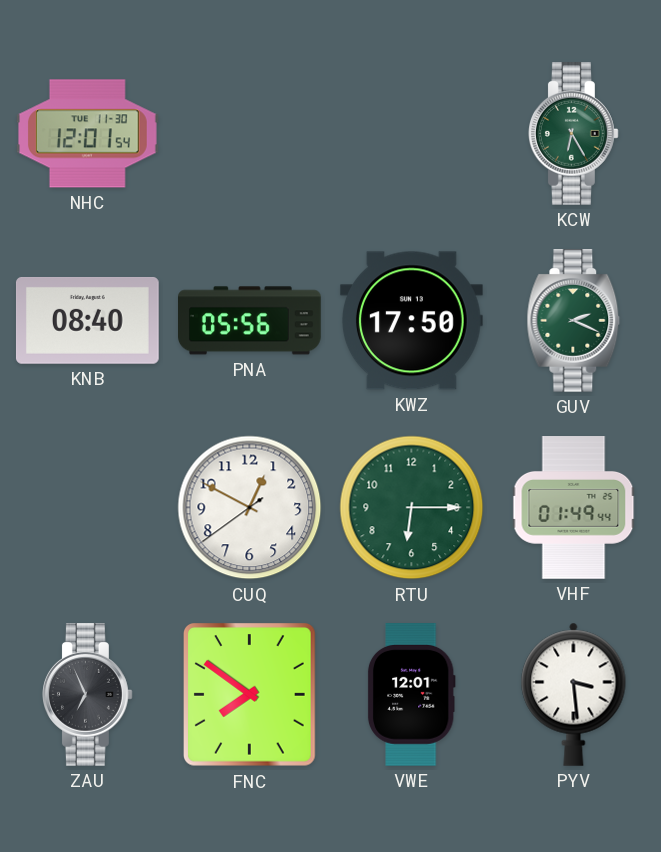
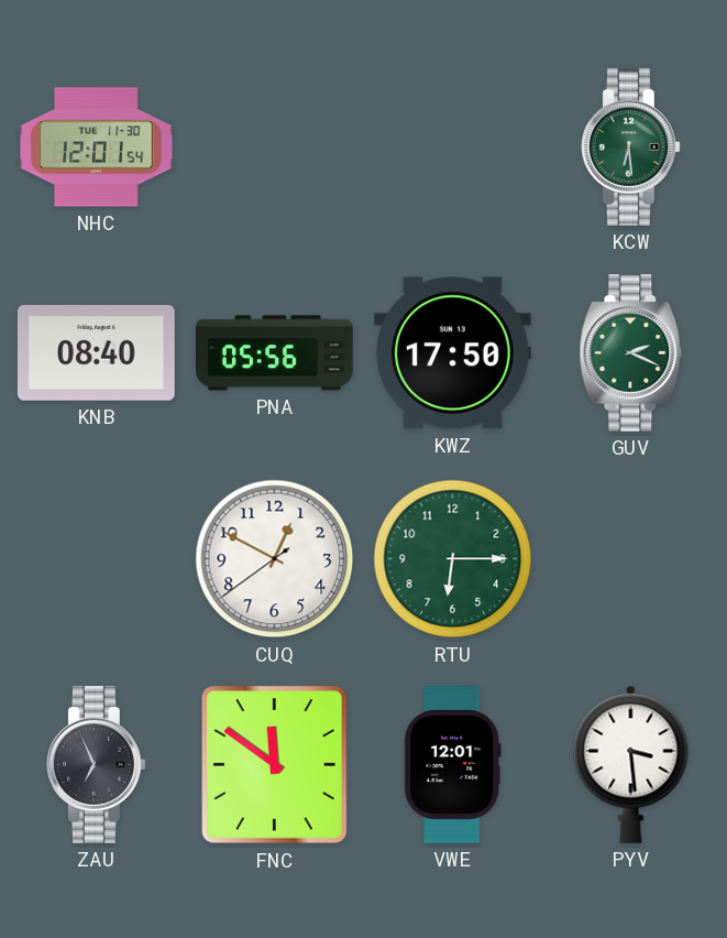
KCW: 6:25 -> 6:29 (631, 148)
VHF: 01:49 -> none (574, 508)
FNC: 7:51 -> 11:51 (275, 765)
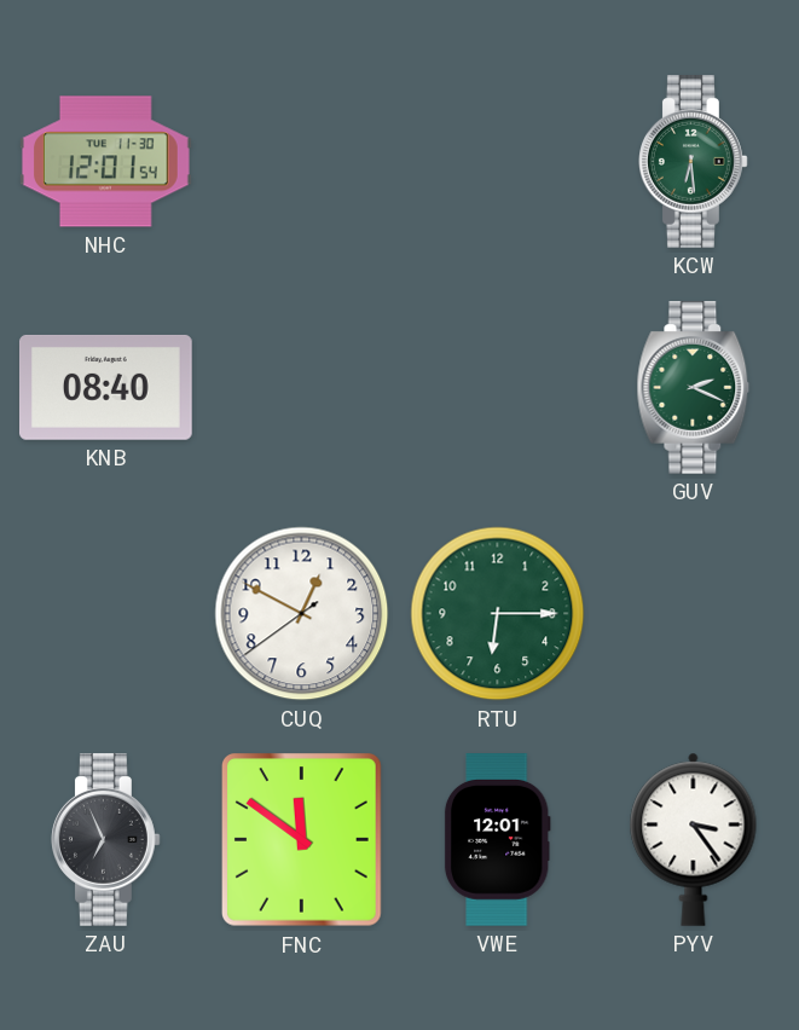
PNA: 05:56 -> none (275, 353)
KWZ: 17:50 -> none (452, 353)
PYV: 3:29 -> 3:24 (694, 839)
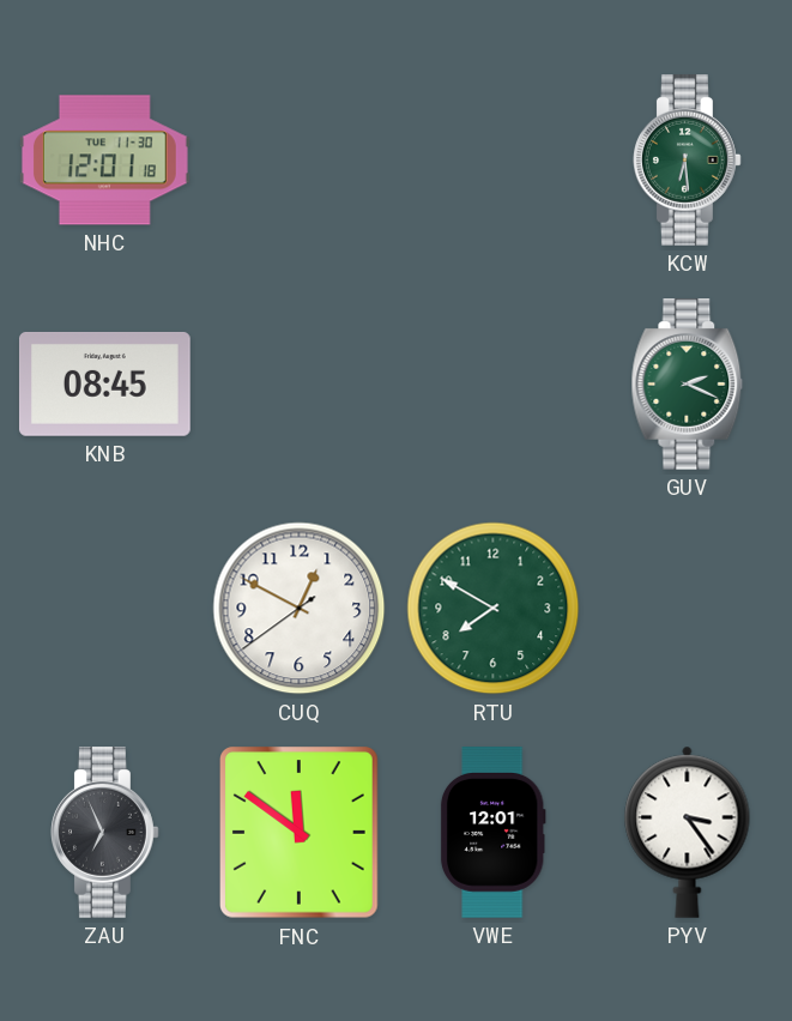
NHC: 12:01:54 -> 12:01:18 (104, 161)
KNB: 08:40 -> 08:45 (104, 383)
RTU: 6:15 -> 7:50 (494, 609)
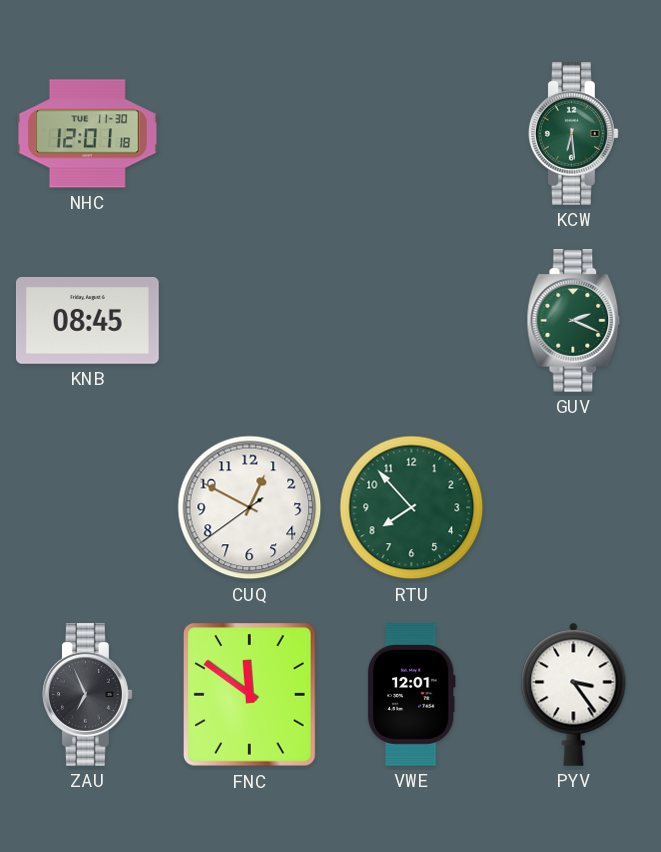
RTU: 7:50 -> 7:53 (412, 508)
